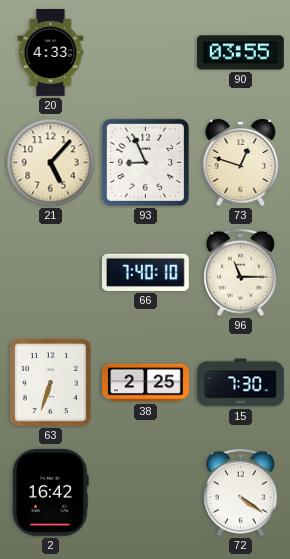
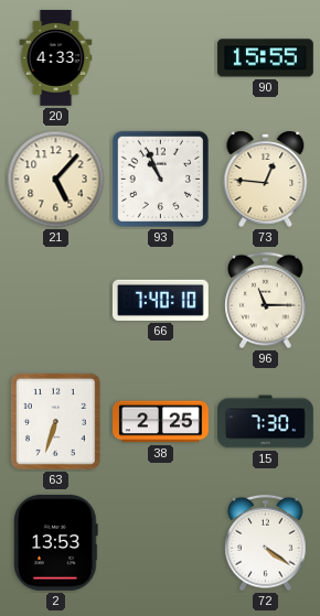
90: 03:55 -> 15:55 (265, 58)
93: 8:56 -> 10:56 (160, 179)
73: 12:48 -> 12:46 (266, 179)
2: 16:42 -> 13:53 (56, 542)
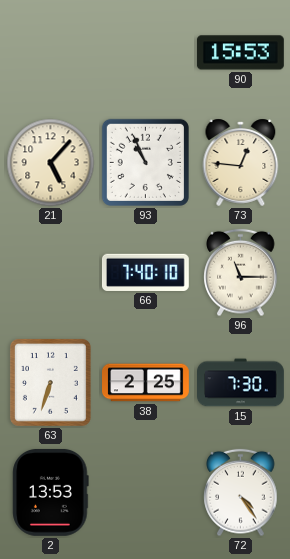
20: 4:33 -> none (56, 58)
90: 15:55 -> 15:53 (240, 53)
72: 4:21 -> 4:24 (241, 493)
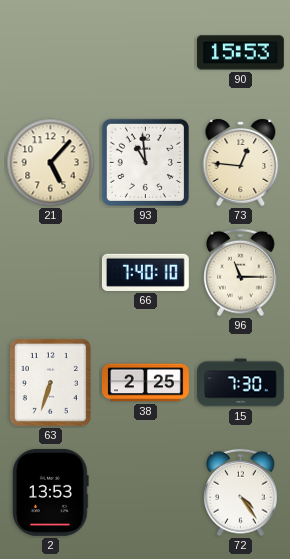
93: 10:56 -> 10:59 (145, 162)
